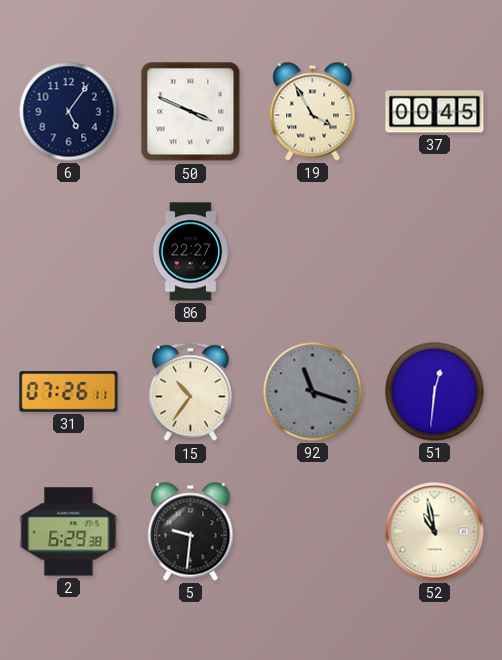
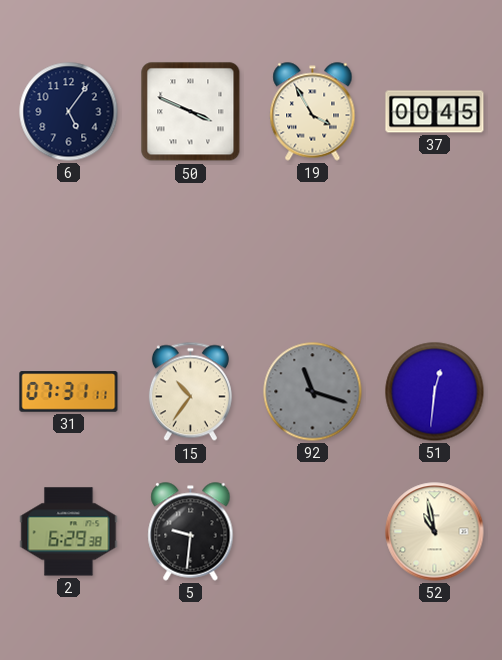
86: 22:27 -> none (191, 252)
31: 07:26 -> 07:31 (69, 392)
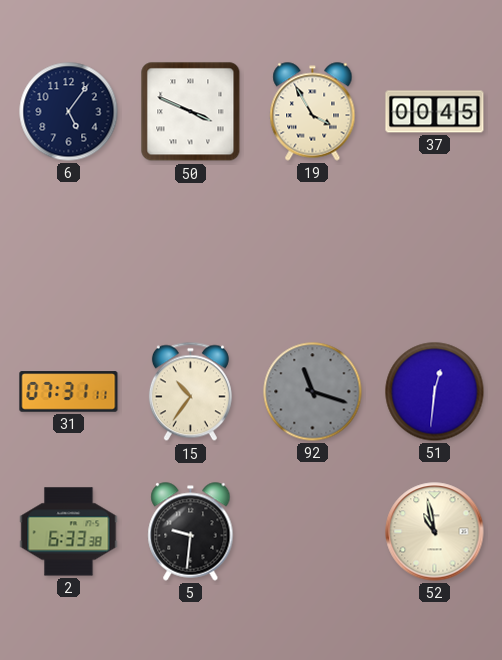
2: 6:29 -> 6:33 (69, 532)
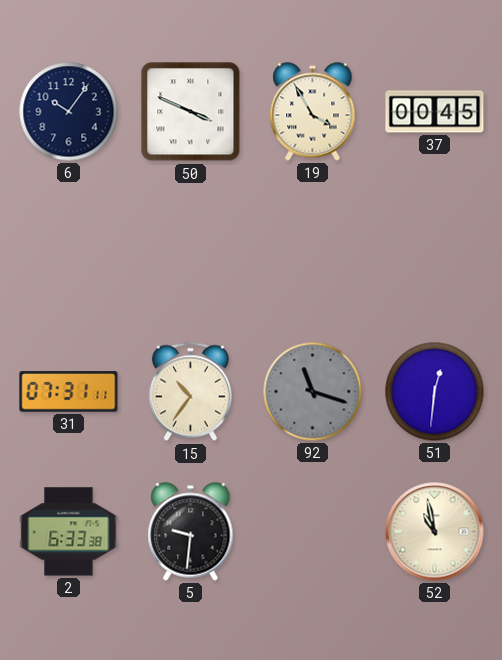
6: 5:06 -> 10:06 (69, 112)
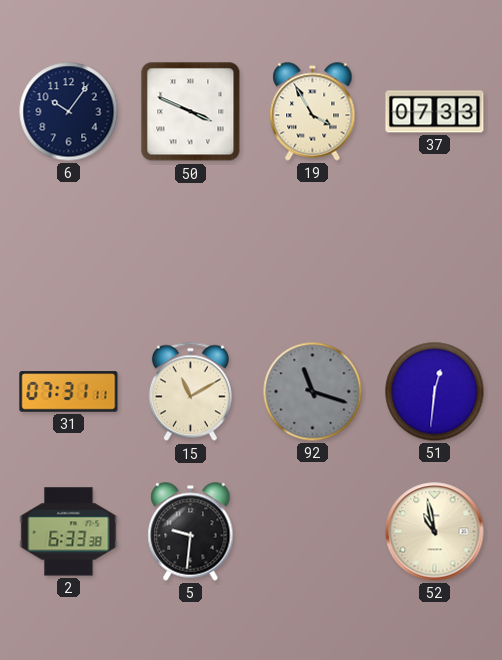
37: 00:45 -> 07:33 (435, 112)
15: 10:36 -> 11:10 (190, 392)
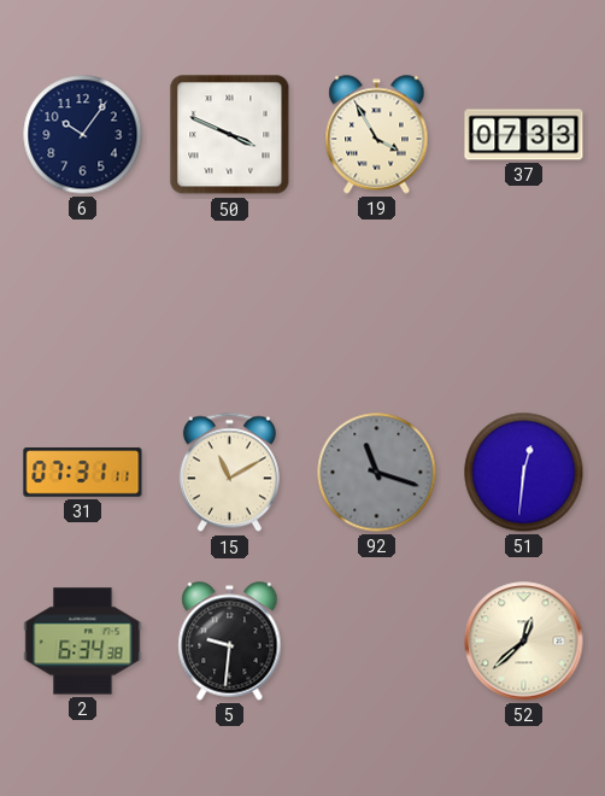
2: 6:33 -> 6:34 (83, 642)
52: 10:58 -> 12:38 (524, 642)
